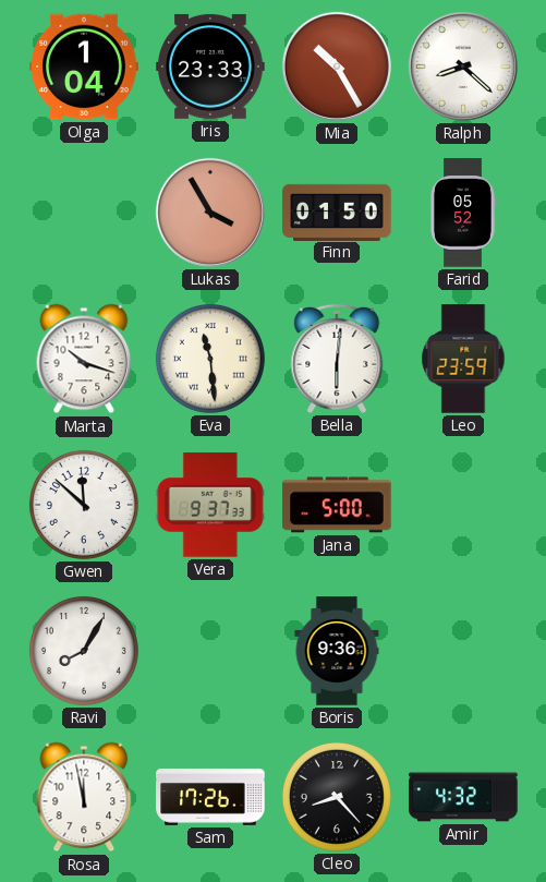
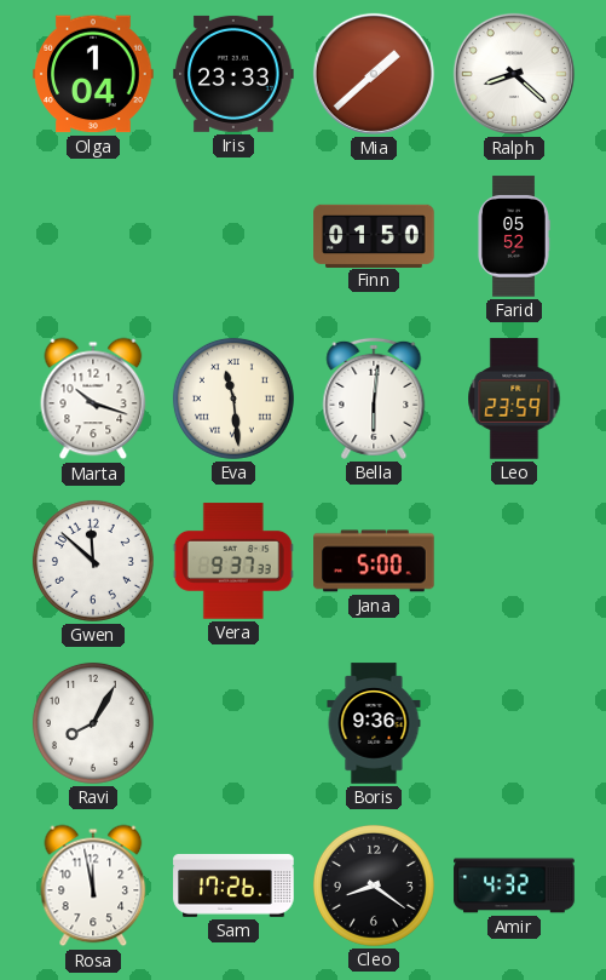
Mia: 10:25 -> 1:38 (374, 74)
Lukas: 3:55 -> none (210, 213)
Cleo: 8:23 -> 8:21 (374, 886)
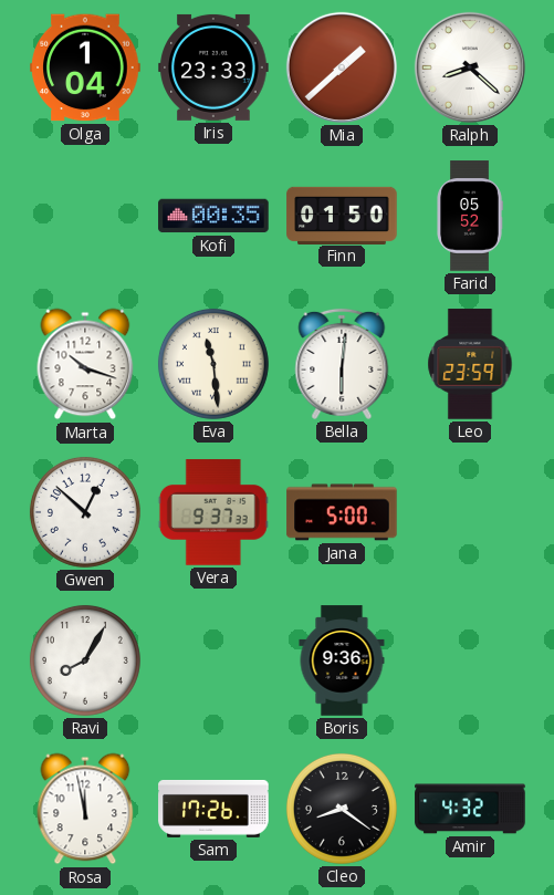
Kofi: none -> 00:35 (213, 216)
Gwen: 11:52 -> 12:52 (85, 512)
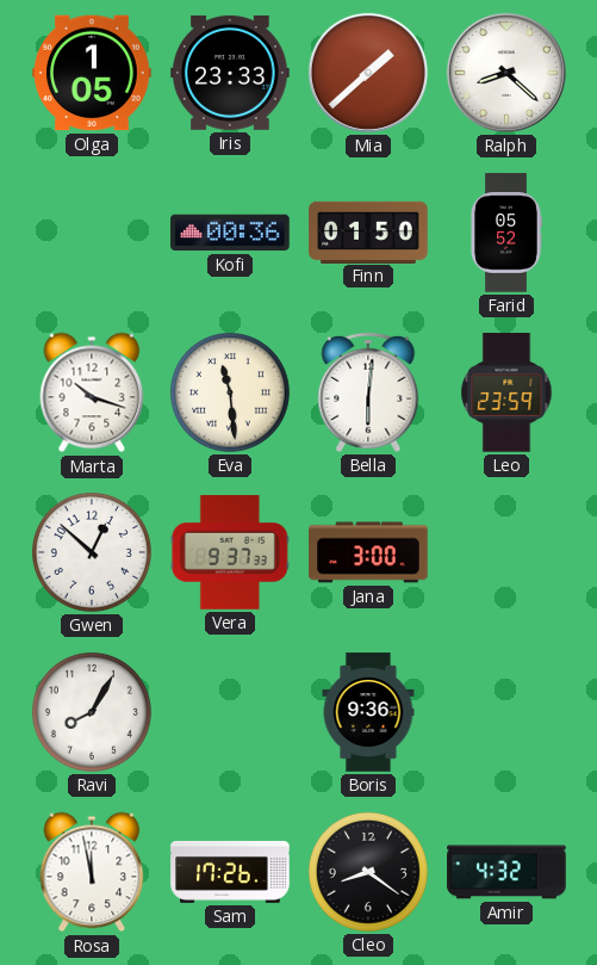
Olga: 1:04 -> 1:05 (92, 73)
Kofi: 00:35 -> 00:36 (230, 233)
Jana: 5:00 -> 3:00 (368, 552)
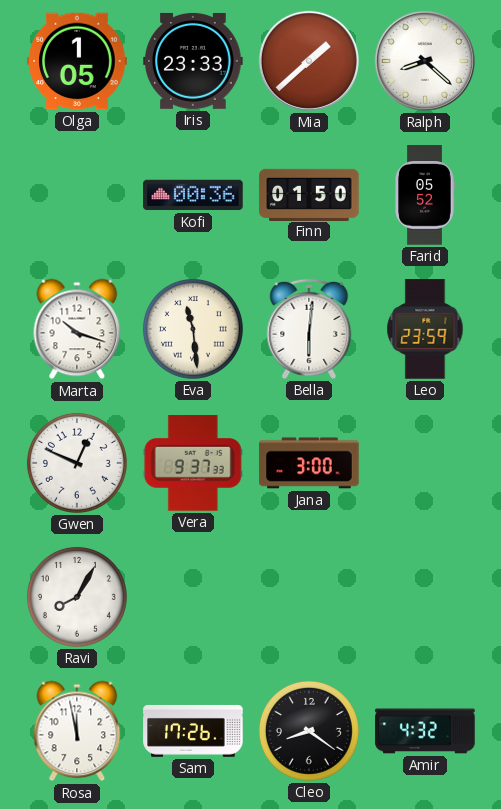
Gwen: 12:52 -> 12:49 (77, 463)
Boris: 9:36 -> none (368, 712)
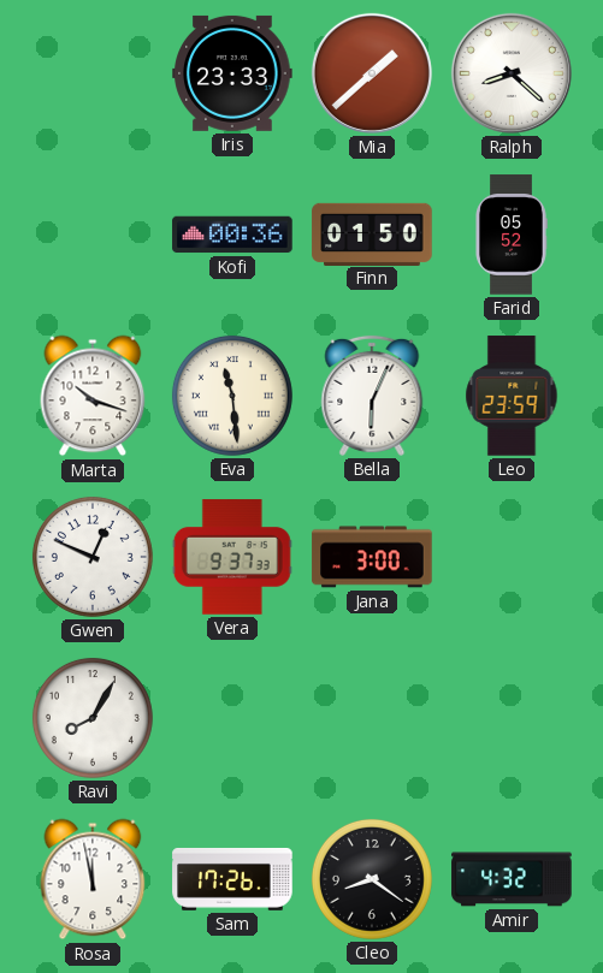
Olga: 1:05 -> none (77, 61)
Bella: 6:01 -> 6:04 (372, 396)
